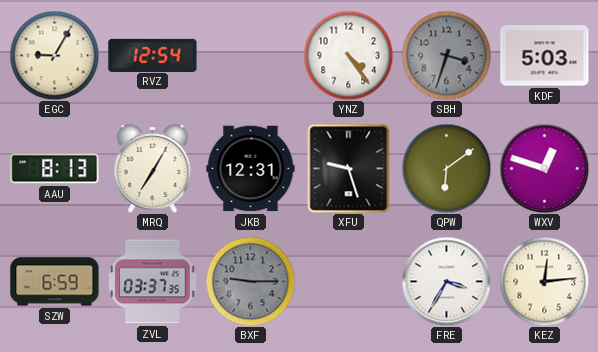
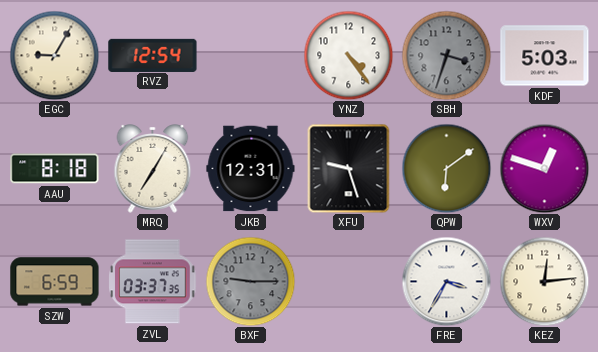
AAU: 8:13 -> 8:18 (55, 169)
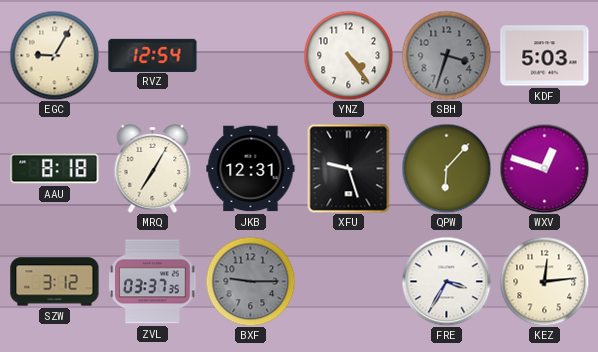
QPW: 6:09 -> 6:07 (446, 168)
SZW: 6:59 -> 3:12 (55, 282)
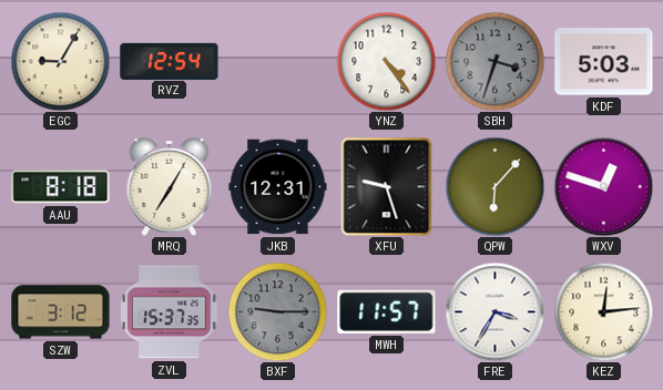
ZVL: 03:37 -> 15:37 (170, 312)
MWH: none -> 11:57 (387, 311)
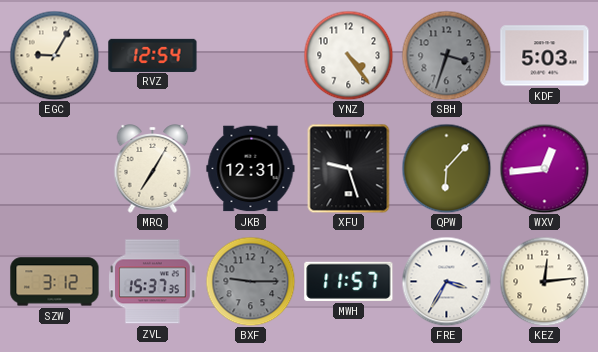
AAU: 8:18 -> none (61, 187)
WXV: 12:48 -> 12:44 (544, 168)
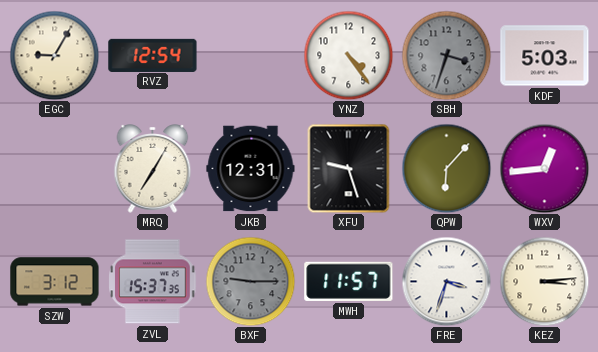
FRE: 3:35 -> 3:33 (446, 281)
KEZ: 12:14 -> 3:14 (544, 281)
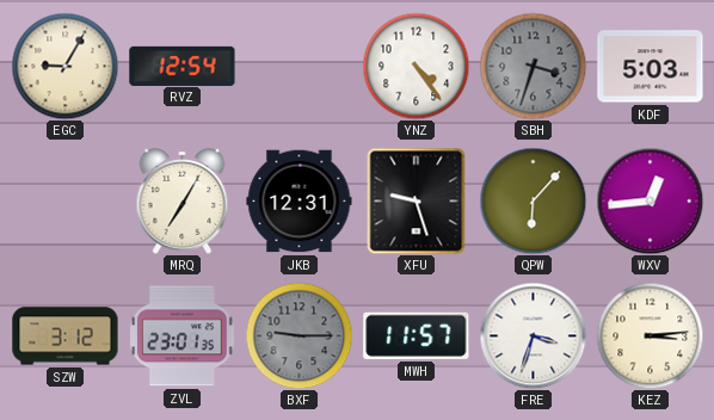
ZVL: 15:37 -> 23:01 (183, 336)
